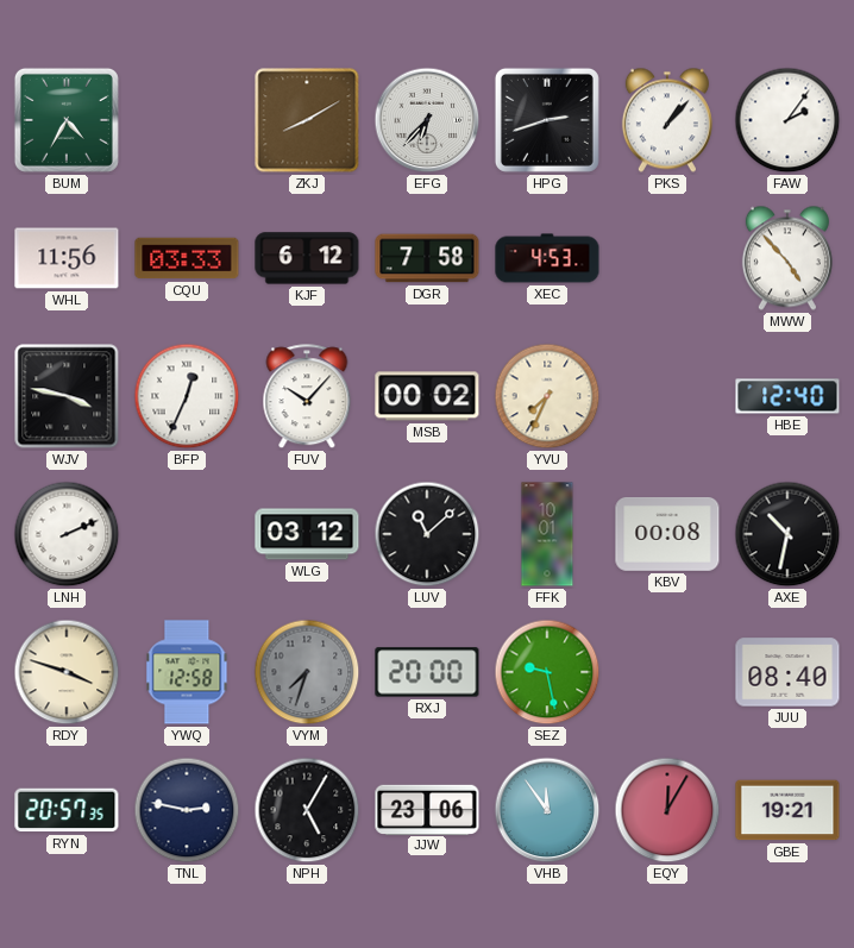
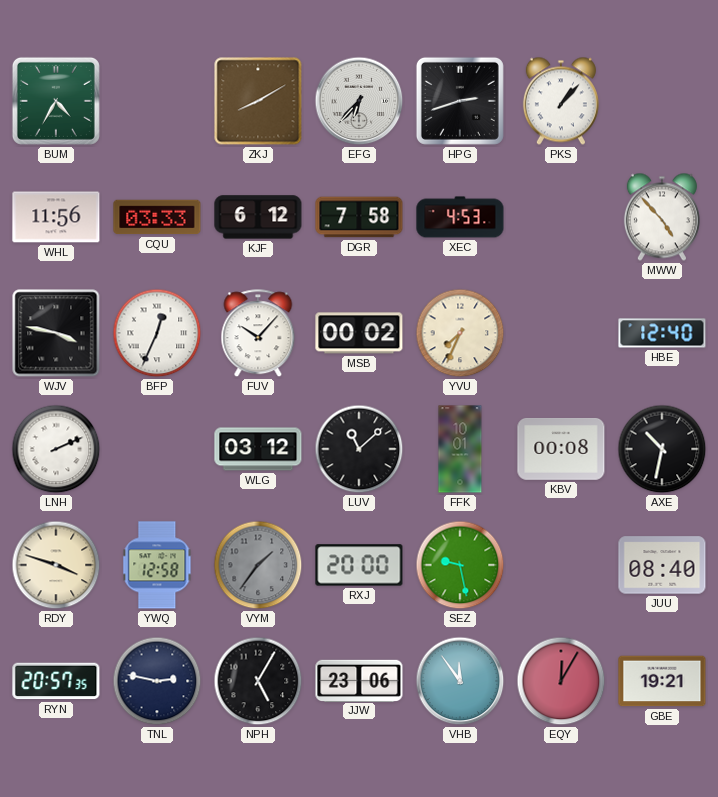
FAW: 2:06 -> none (787, 120)
VYM: 7:33 -> 1:36 (258, 565)
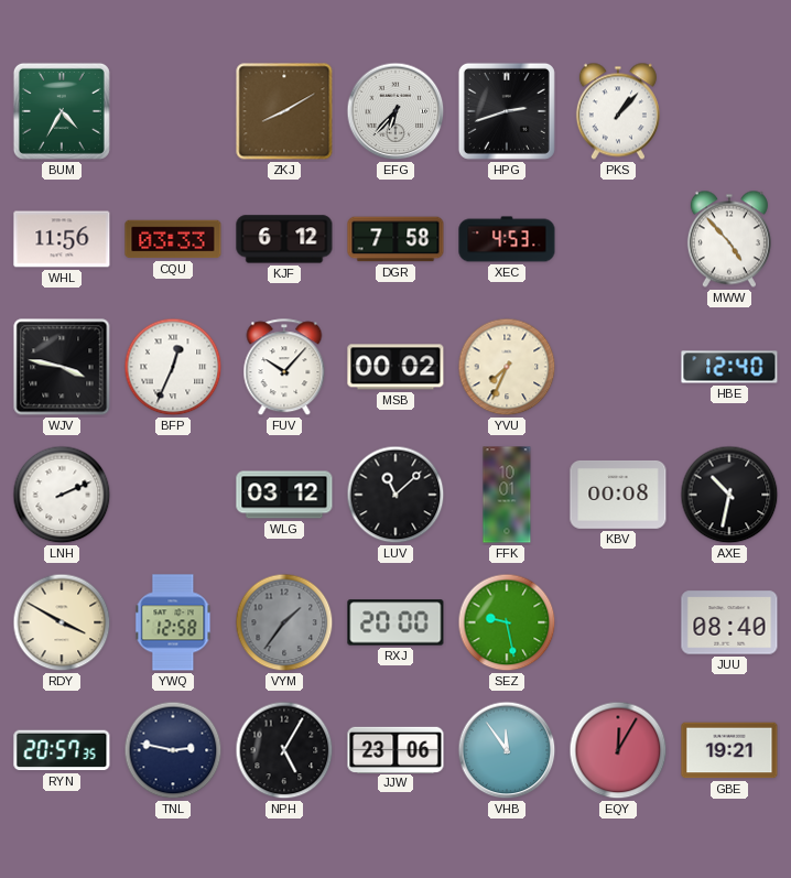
RDY: 3:48 -> 3:50 (62, 622)
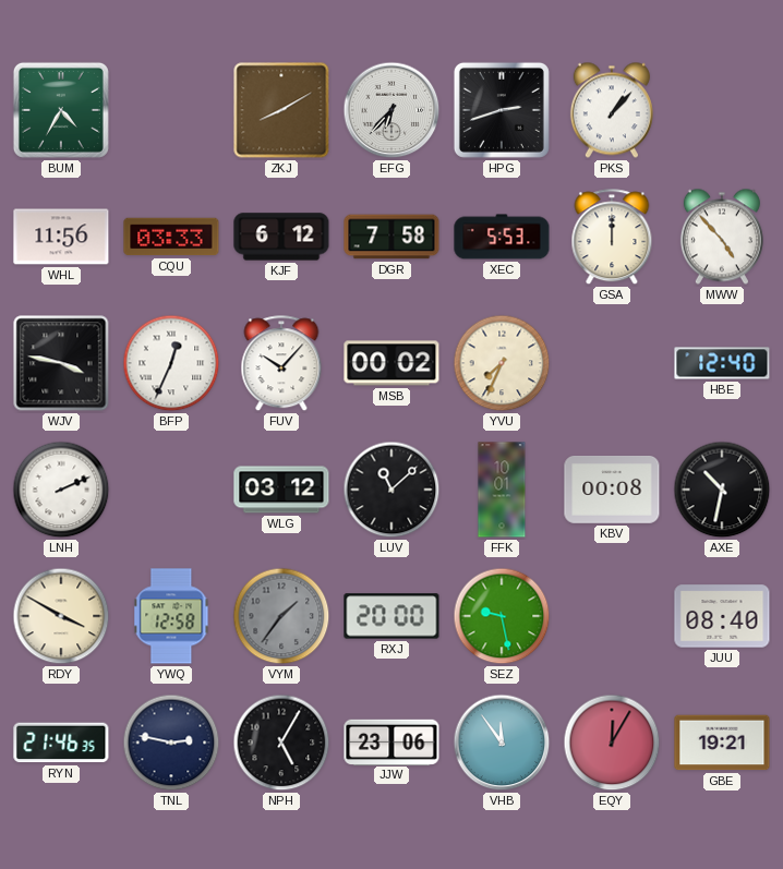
XEC: 4:53 -> 5:53 (502, 237)
GSA: none -> 12:00 (612, 238)
RYN: 20:57 -> 21:46 (61, 743)
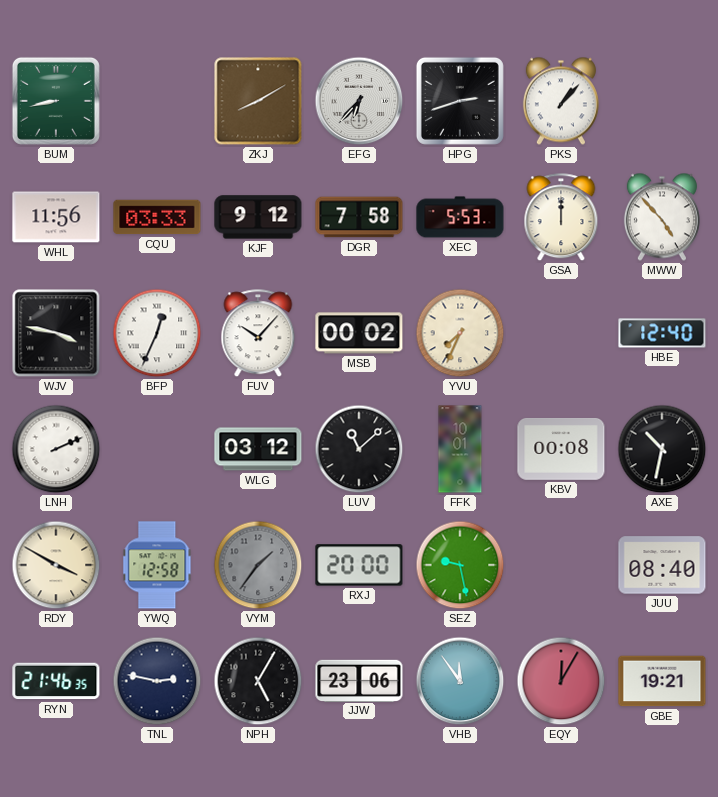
BUM: 4:35 -> 8:43 (56, 101)
KJF: 6:12 -> 9:12 (258, 217)
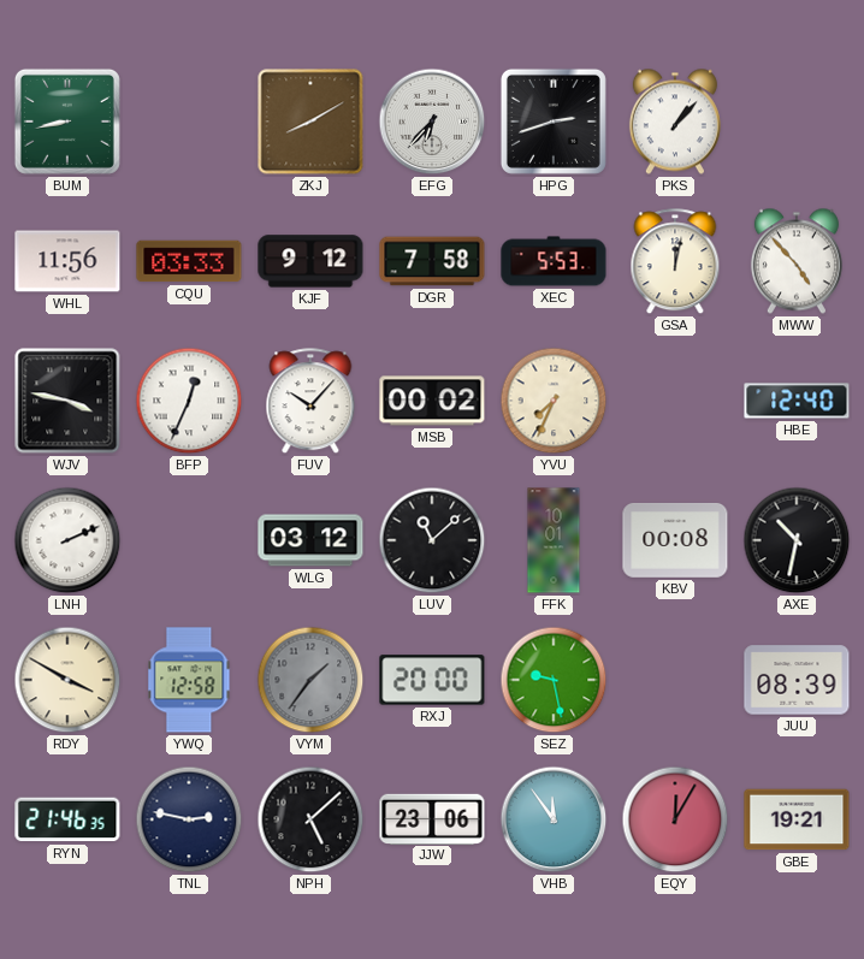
GSA: 12:00 -> 12:02 (675, 262)
JUU: 08:40 -> 08:39 (797, 680)
NPH: 5:05 -> 5:08 (310, 819)
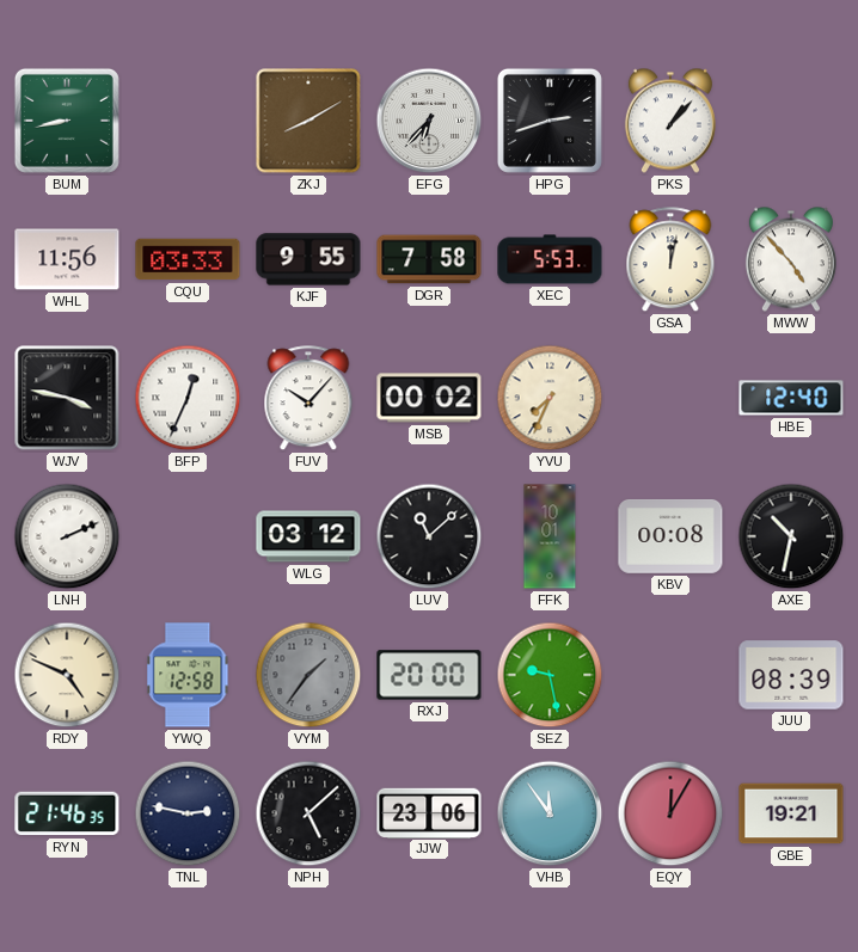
KJF: 9:12 -> 9:55 (308, 259)
RDY: 3:50 -> 4:49 (67, 675)
